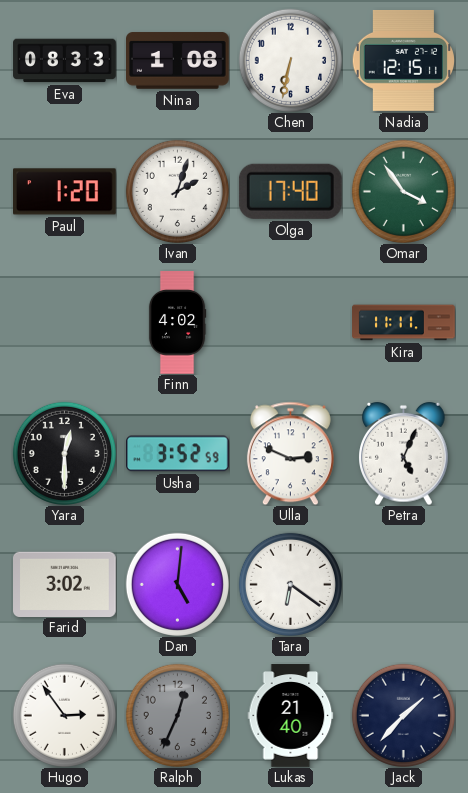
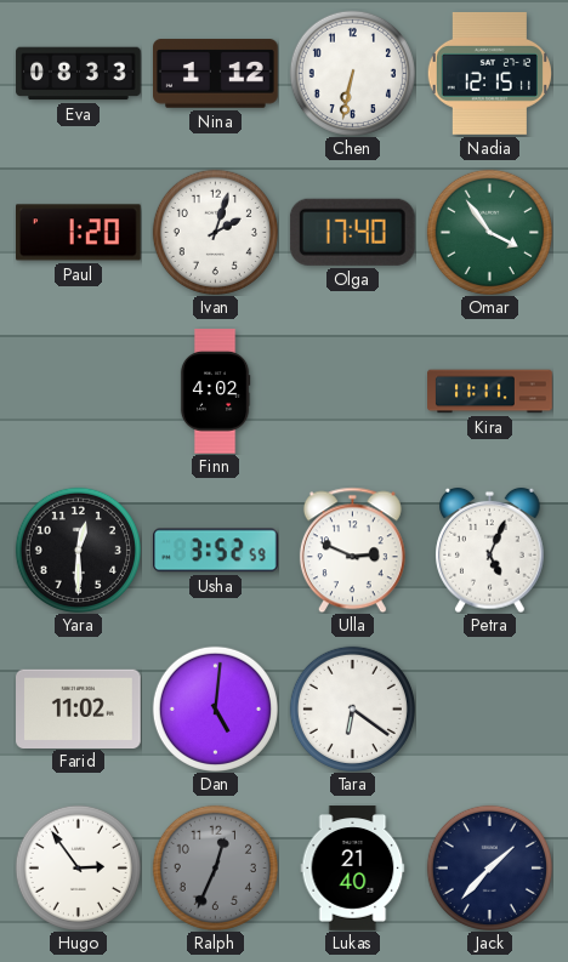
Nina: 1:08 -> 1:12 (216, 74)
Farid: 3:02 -> 11:02 (79, 708)
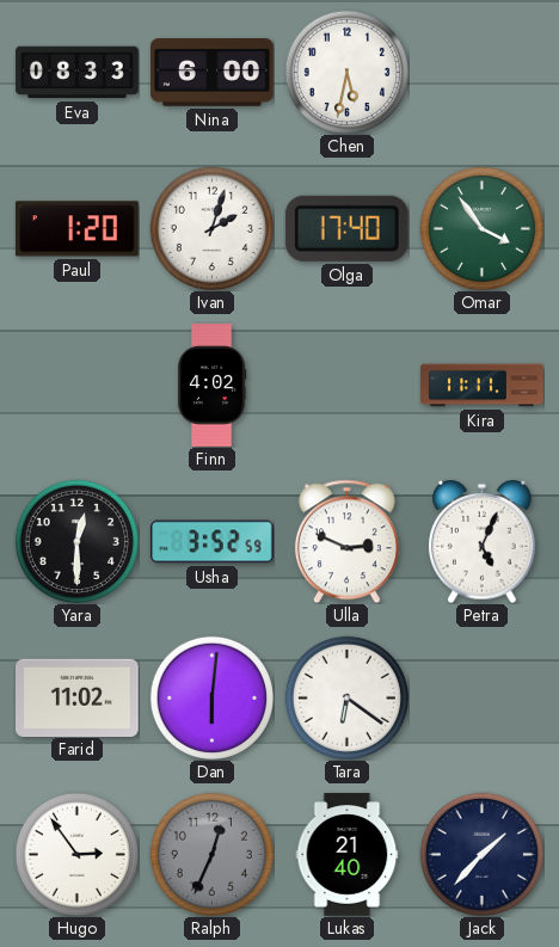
Nina: 1:12 -> 6:00 (213, 73)
Chen: 6:32 -> 5:32 (346, 72)
Nadia: 12:15 -> none (489, 73)
Dan: 5:01 -> 6:01 (211, 697)
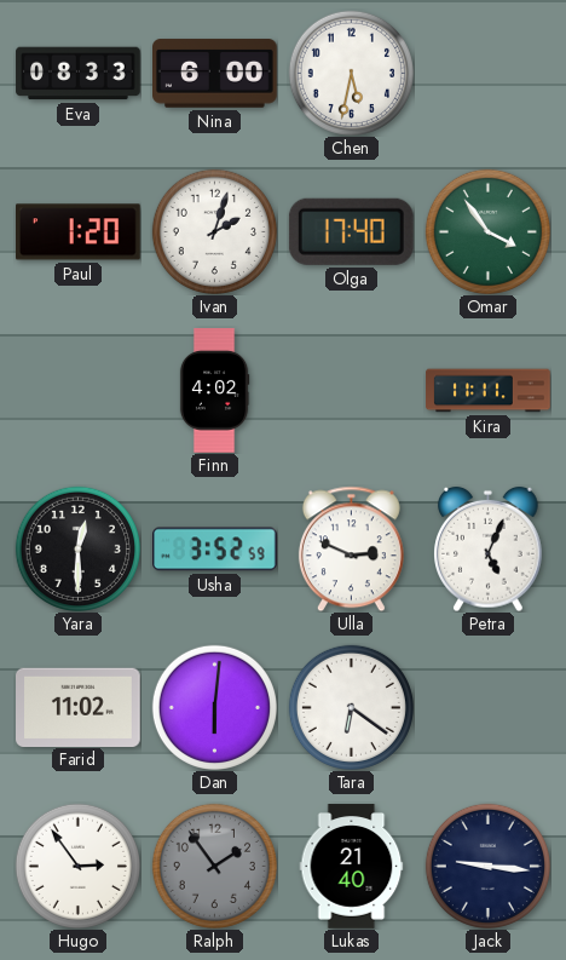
Ralph: 12:34 -> 1:54 (214, 866)
Jack: 1:37 -> 9:16 (487, 866)
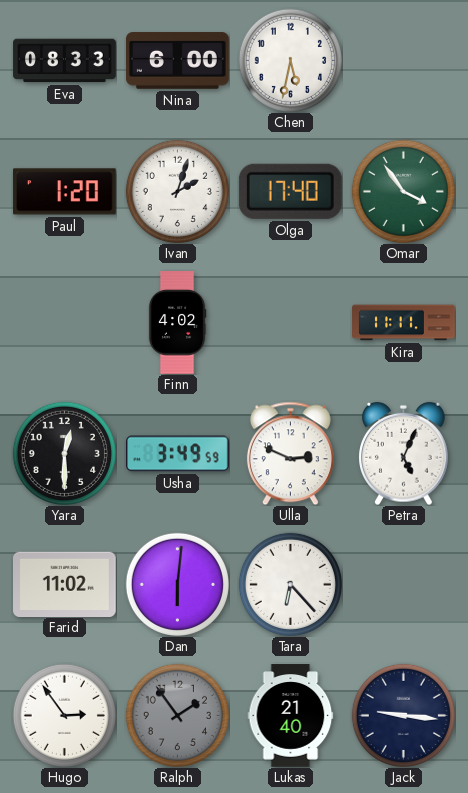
Usha: 3:52 -> 3:49 (178, 454)
Tara: 6:21 -> 6:23 (290, 584)
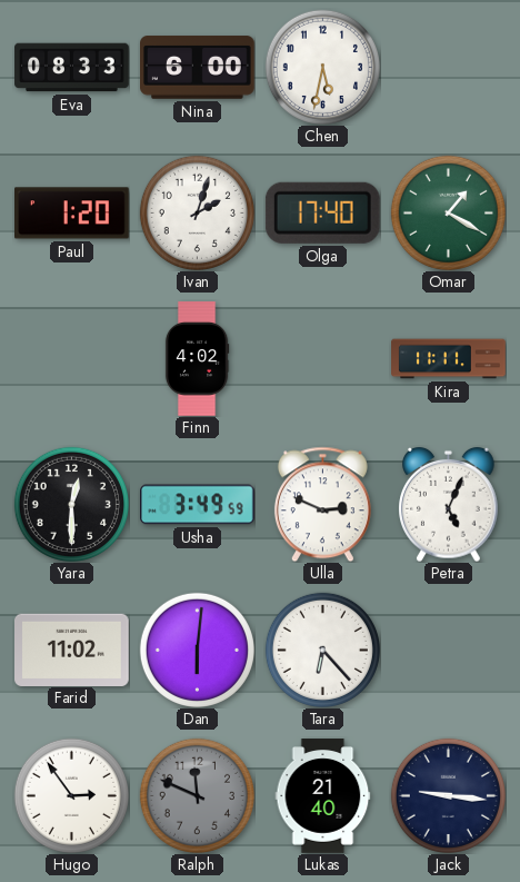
Omar: 3:54 -> 1:20 (448, 212)
Ralph: 1:54 -> 11:49 (197, 795)
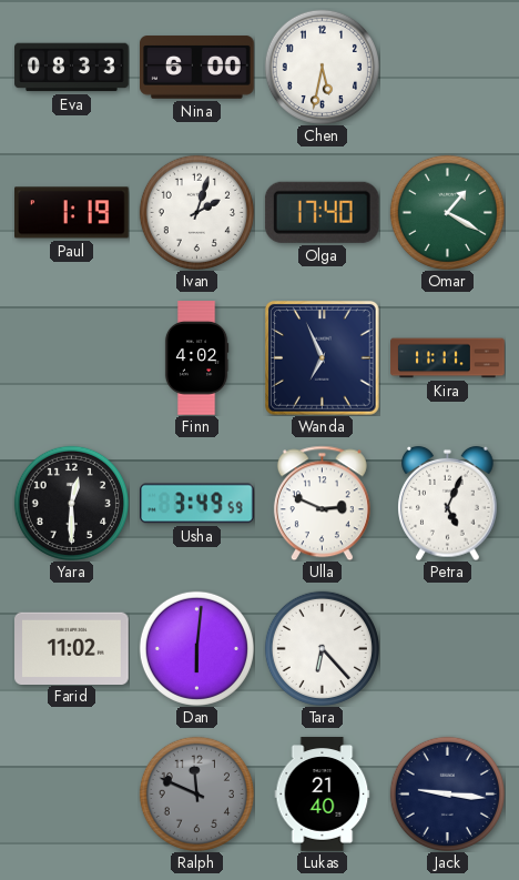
Paul: 1:20 -> 1:19 (72, 213)
Wanda: none -> 6:56 (323, 358)
Hugo: 2:54 -> none (71, 795)
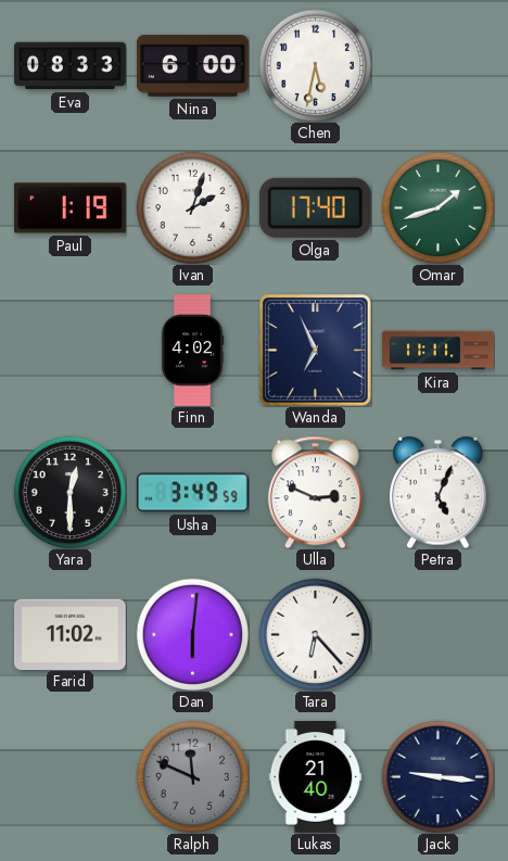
Omar: 1:20 -> 1:42 (437, 207)
